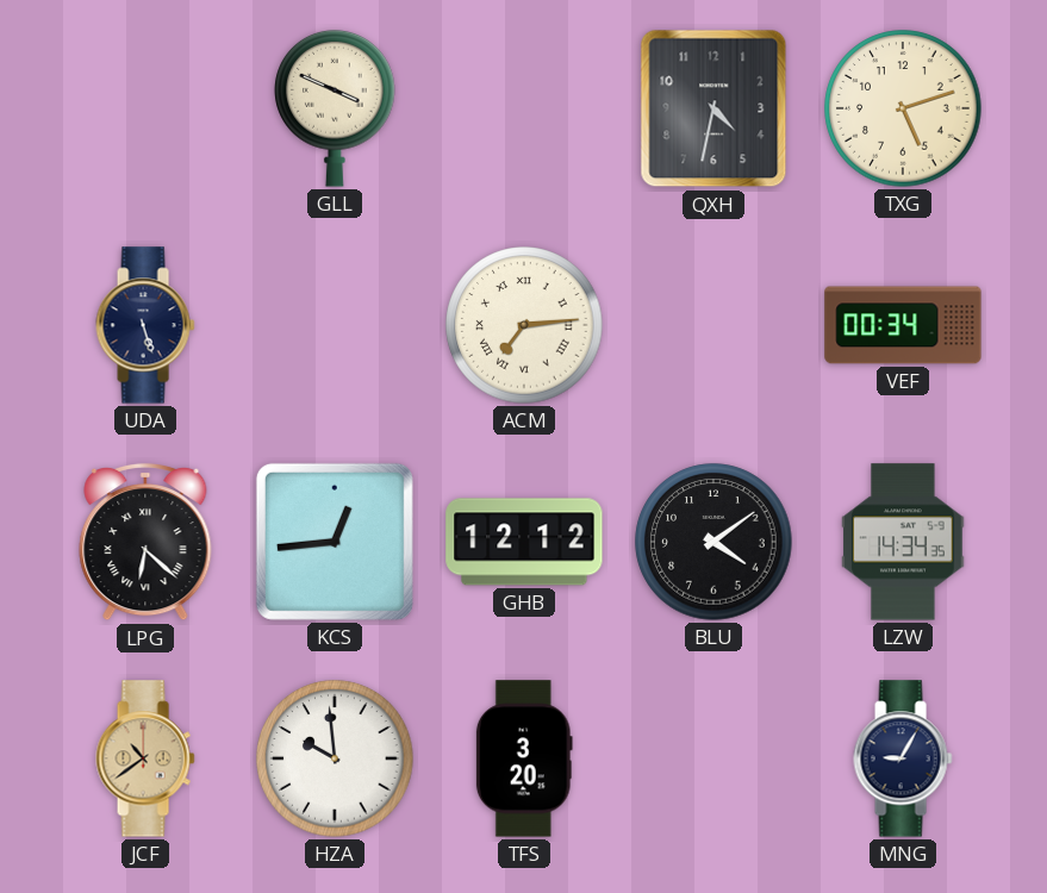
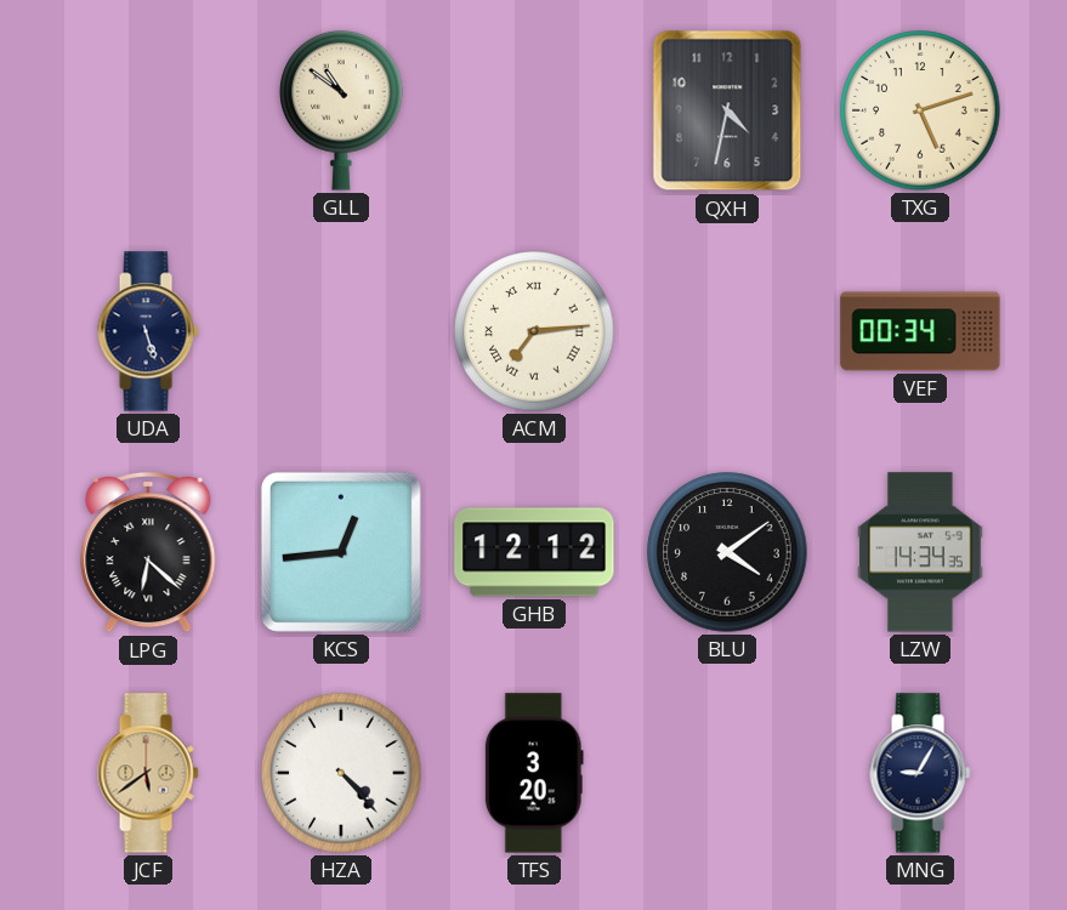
GLL: 3:49 -> 10:51 (341, 110)
JCF: 10:39 -> 5:39 (148, 773)
HZA: 9:59 -> 4:23 (341, 773)
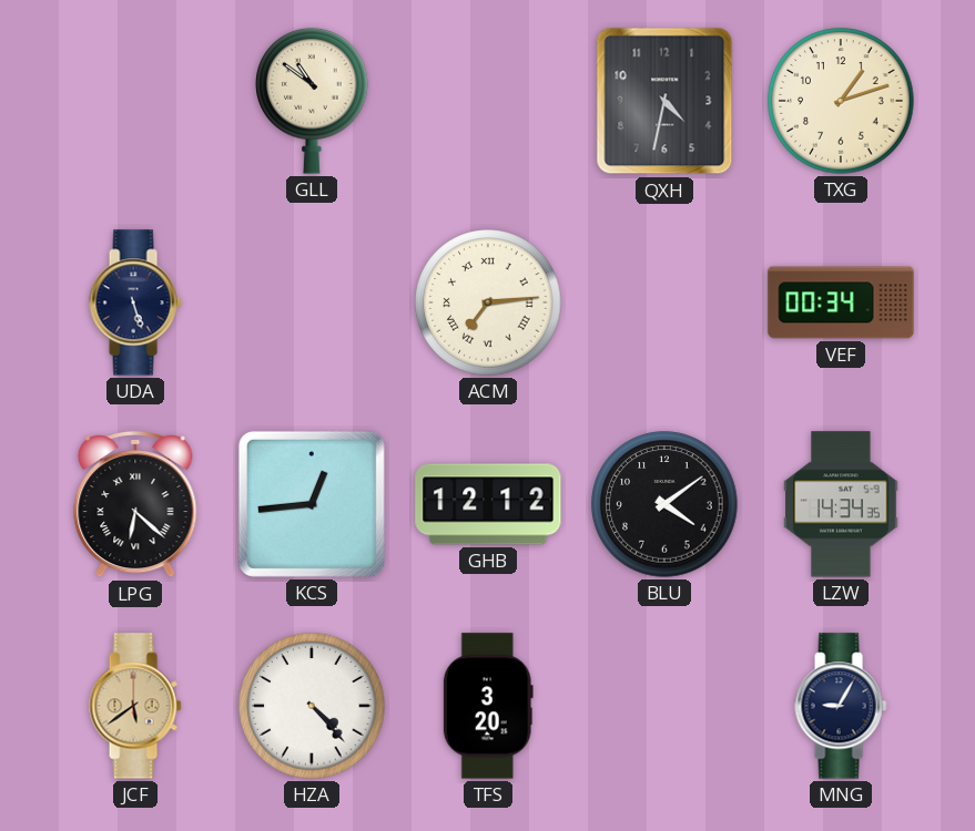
TXG: 5:12 -> 1:12 (841, 101)
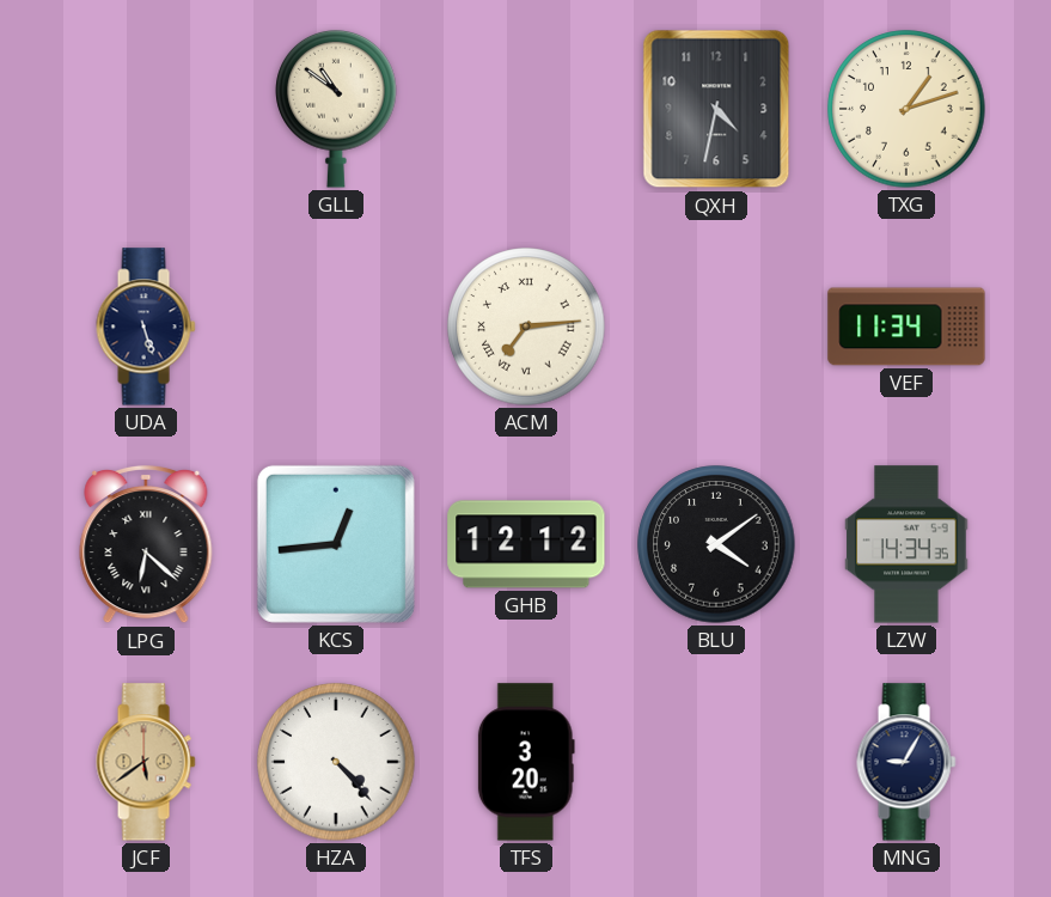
VEF: 00:34 -> 11:34 (906, 327)
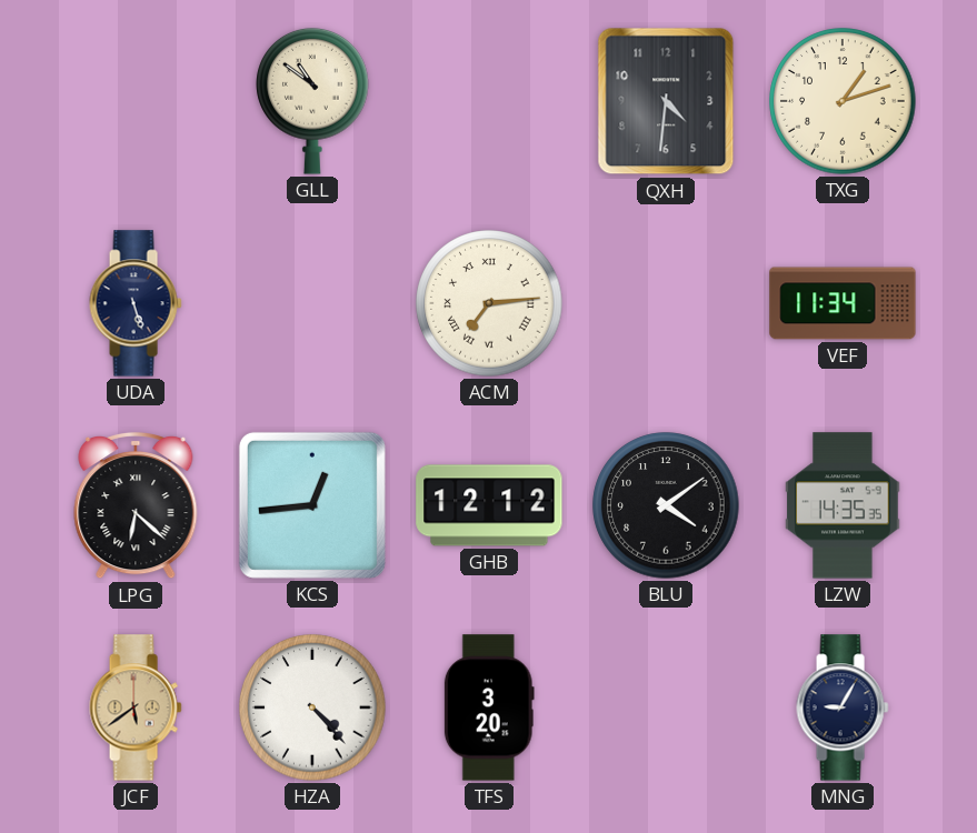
QXH: 4:32 -> 4:31 (666, 101)
LZW: 14:34 -> 14:35 (843, 505)
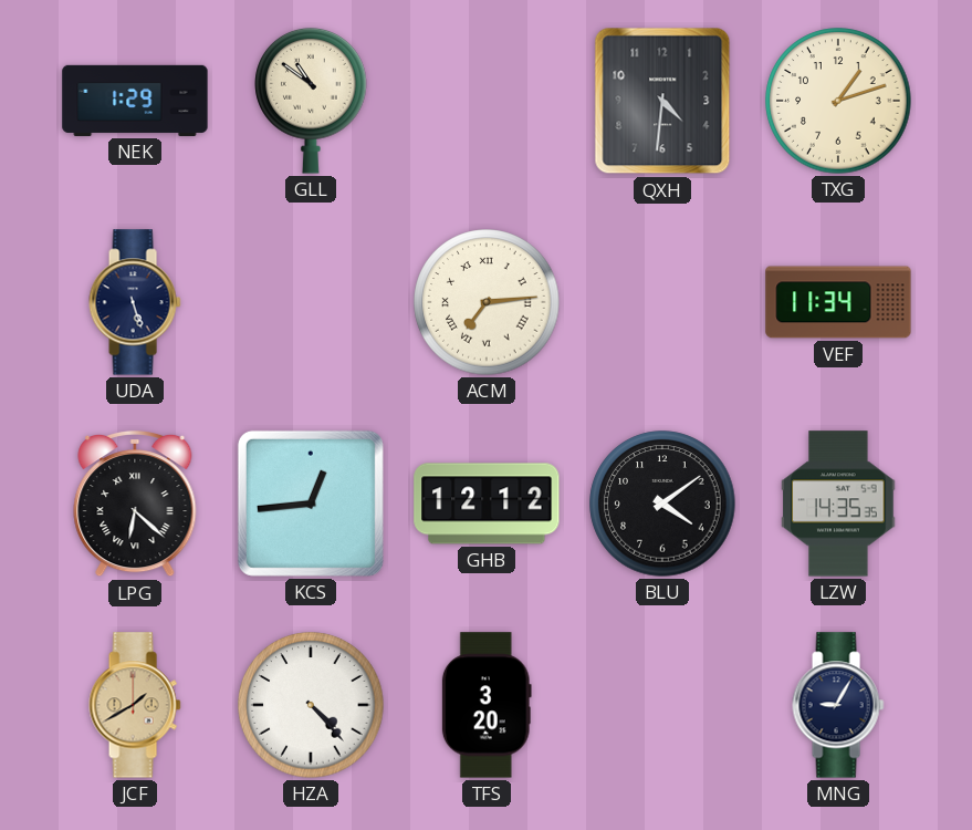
NEK: none -> 1:29 (135, 101)
JCF: 5:39 -> 1:40 (135, 705)
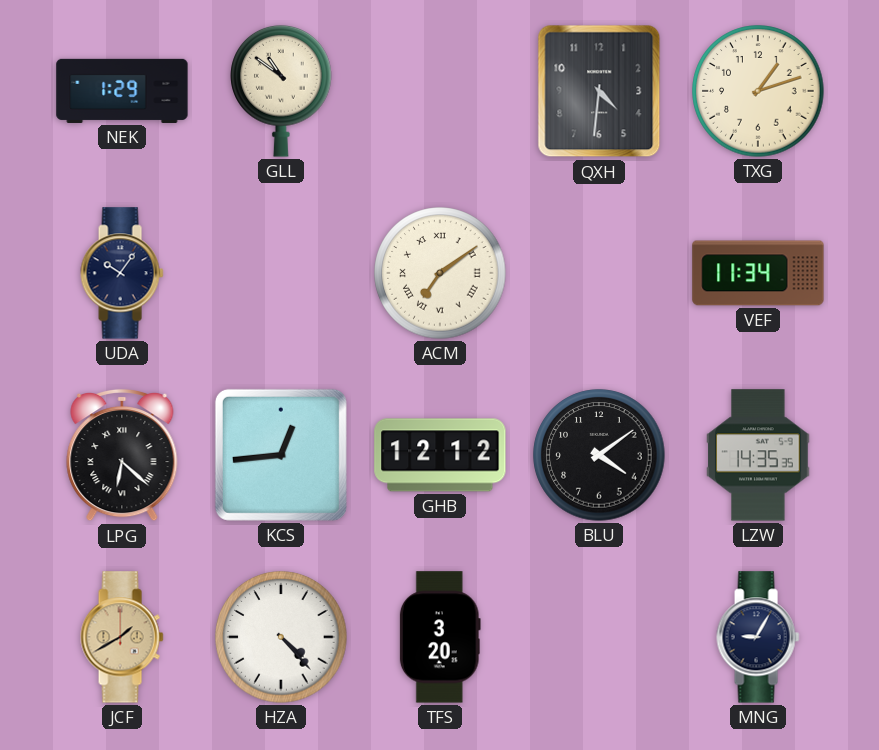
UDA: 5:27 -> 10:06 (122, 273)
ACM: 7:14 -> 7:09 (440, 273)
